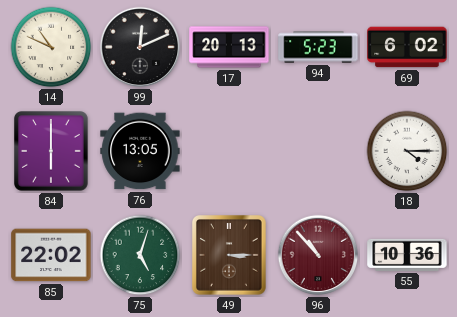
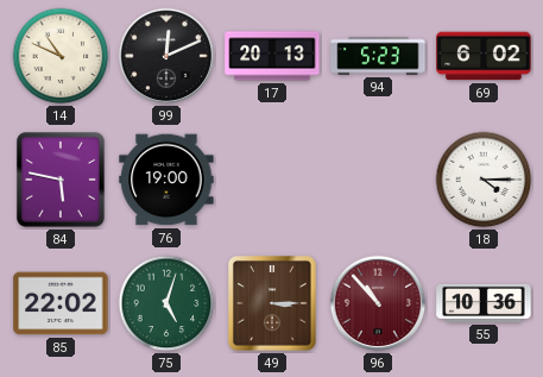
84: 6:00 -> 5:47 (62, 181)
76: 13:05 -> 19:00 (166, 180)
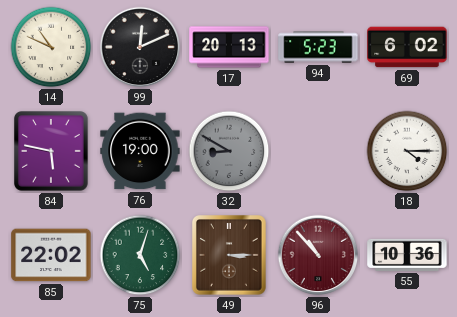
32: none -> 8:50 (229, 151)
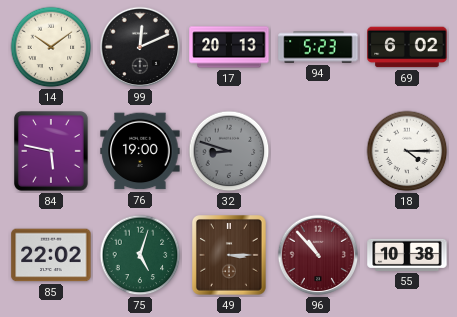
14: 10:49 -> 10:09 (51, 47)
32: 8:50 -> 8:48 (229, 151)
55: 10:36 -> 10:38 (407, 255)
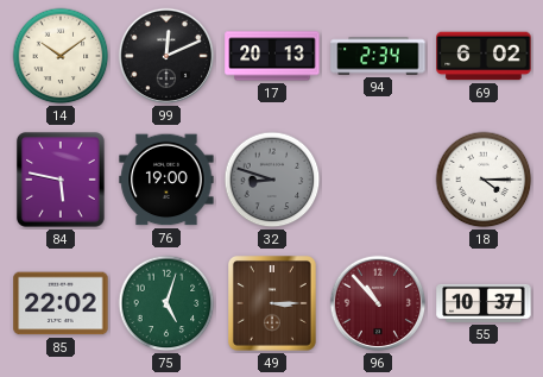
94: 5:23 -> 2:34 (378, 56)
55: 10:38 -> 10:37 (484, 303)
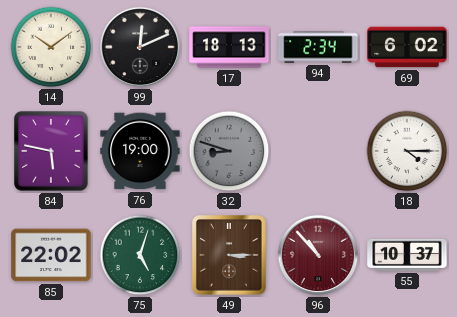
17: 20:13 -> 18:13 (229, 47)
